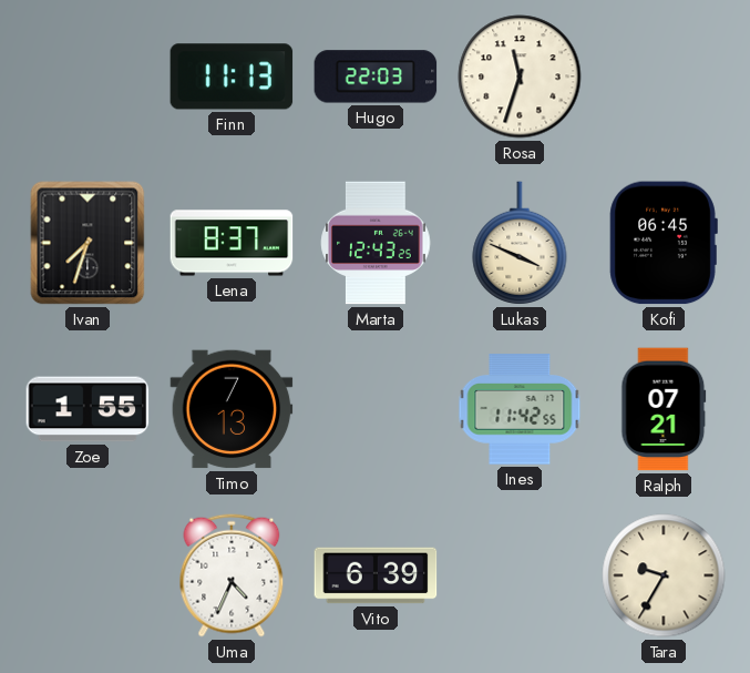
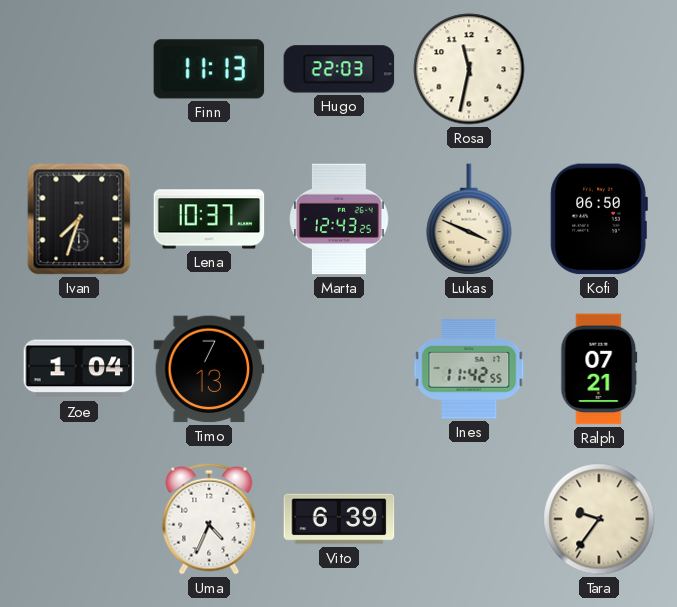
Rosa: 11:33 -> 11:32 (469, 69)
Lena: 8:37 -> 10:37 (209, 219)
Kofi: 06:45 -> 06:50 (599, 219)
Zoe: 1:55 -> 1:04 (79, 369)
Tara: 9:35 -> 9:36 (599, 519)
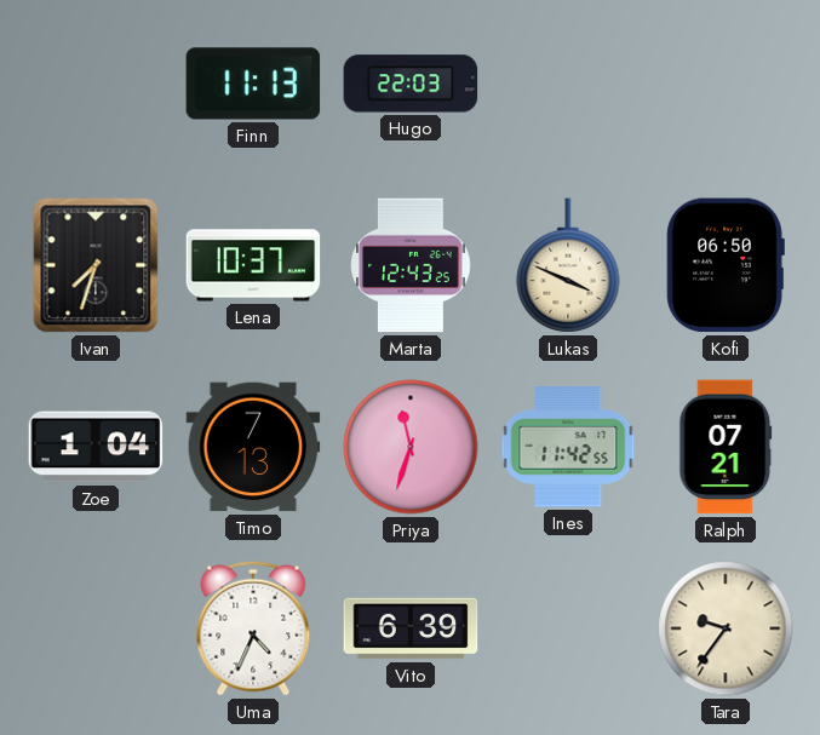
Rosa: 11:32 -> none (469, 69)
Priya: none -> 11:33 (411, 447)
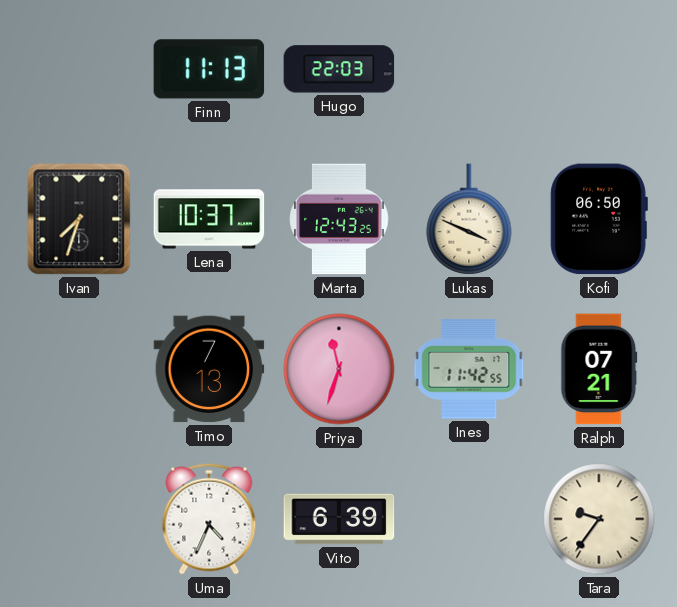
Zoe: 1:04 -> none (96, 447)
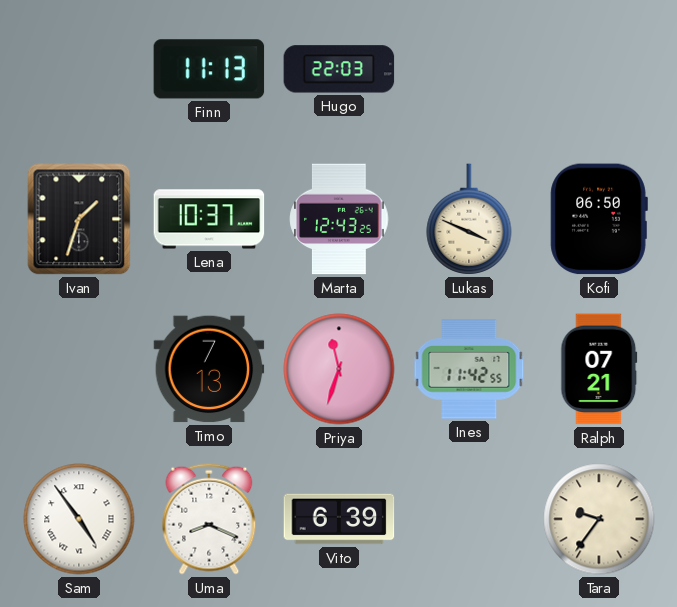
Ivan: 7:33 -> 1:33 (79, 219)
Sam: none -> 4:54 (79, 519)
Uma: 4:34 -> 8:19 (209, 519)
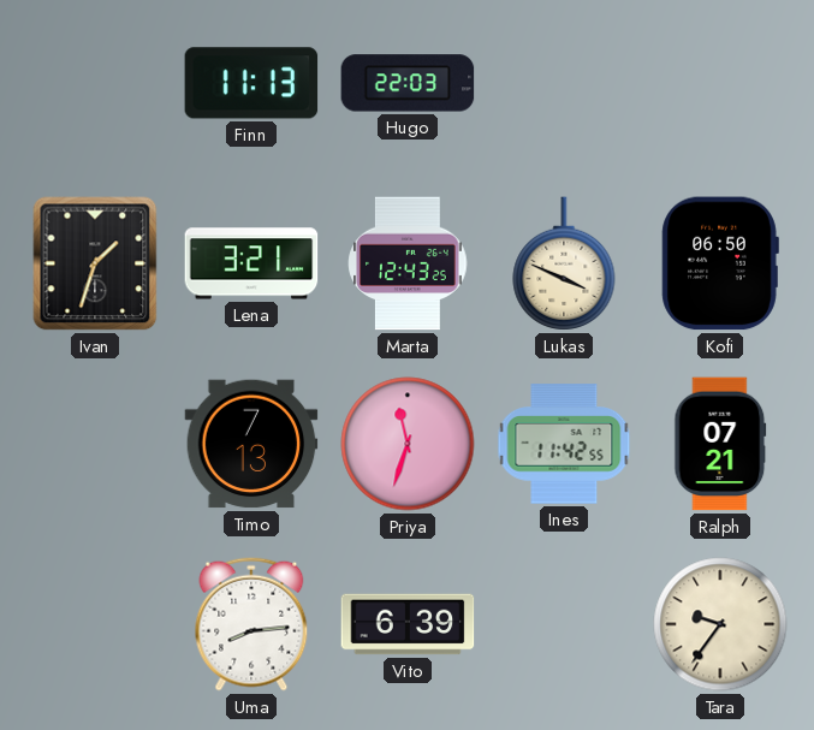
Lena: 10:37 -> 3:21 (251, 263)
Sam: 4:54 -> none (79, 519)
Uma: 8:19 -> 8:14 (251, 624)
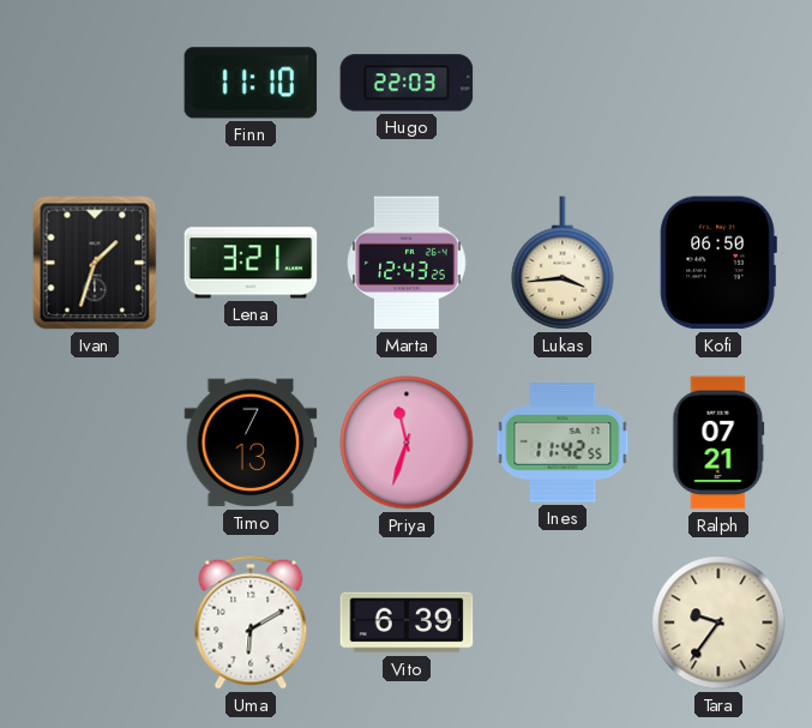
Finn: 11:13 -> 11:10 (251, 83)
Lukas: 3:49 -> 3:44 (563, 263)
Uma: 8:14 -> 6:10 (251, 622)
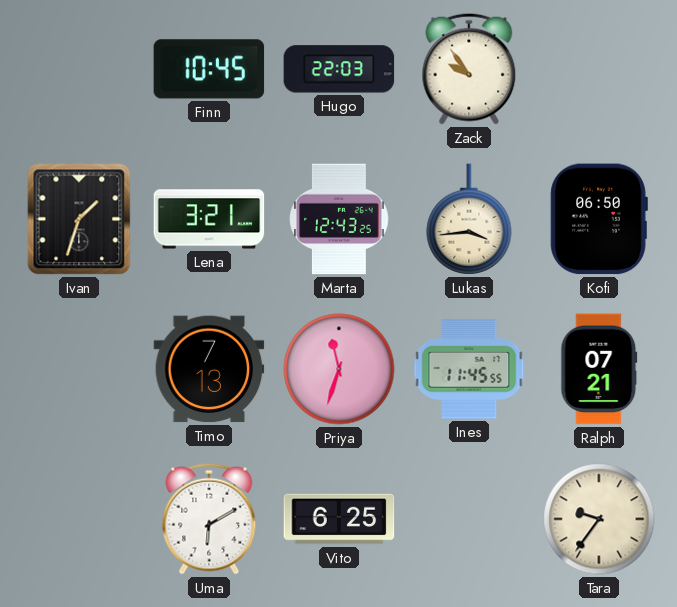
Finn: 11:10 -> 10:45 (209, 69)
Zack: none -> 9:54 (469, 69)
Ines: 11:42 -> 11:45 (469, 369)
Vito: 6:39 -> 6:25 (339, 519)
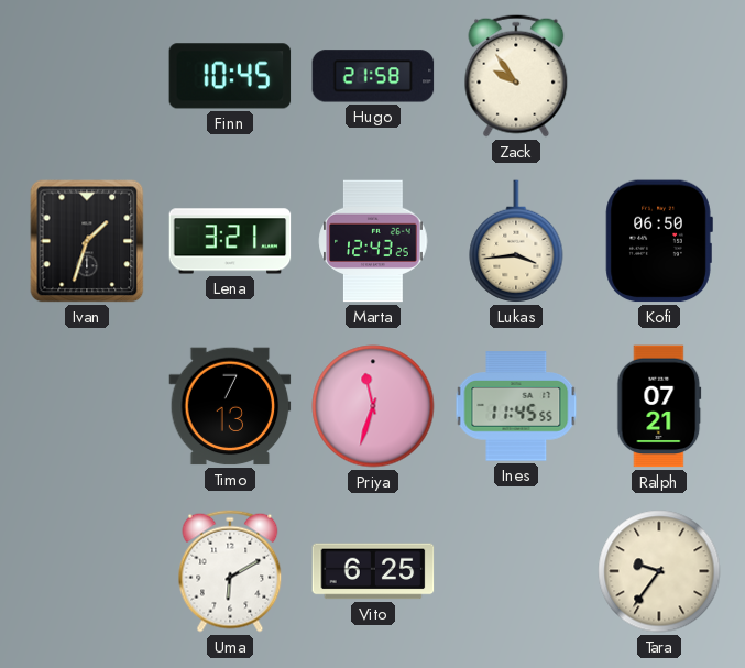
Hugo: 22:03 -> 21:58 (373, 76)
